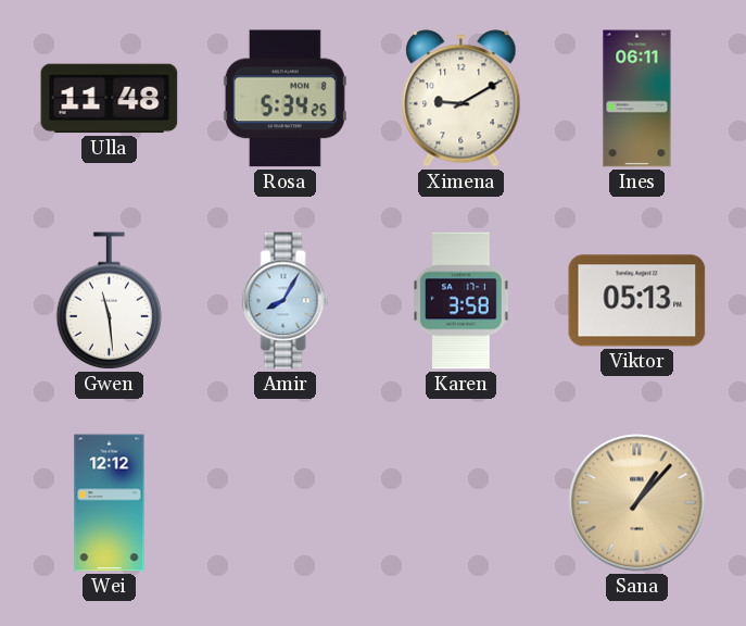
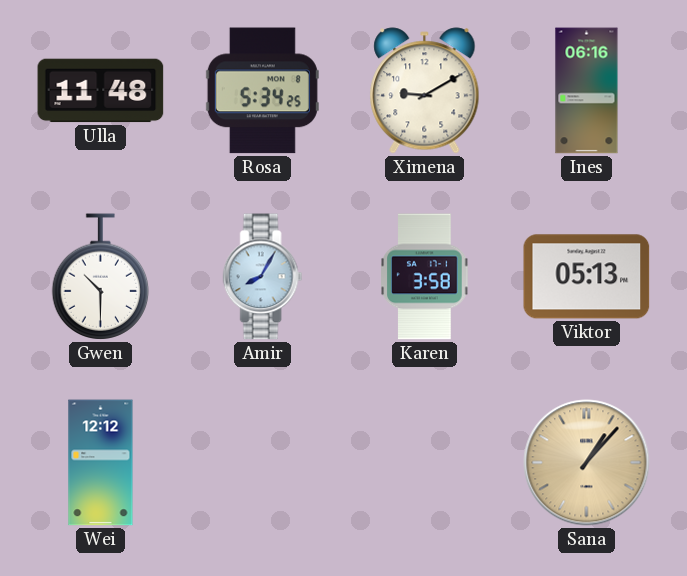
Ines: 06:11 -> 06:16 (587, 91)
Gwen: 11:29 -> 10:30 (101, 277)
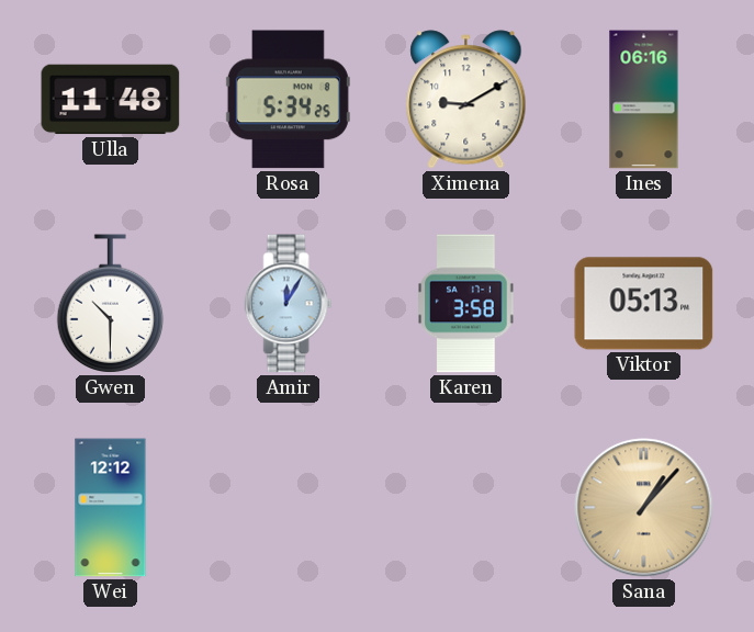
Amir: 8:05 -> 12:05 (289, 304)
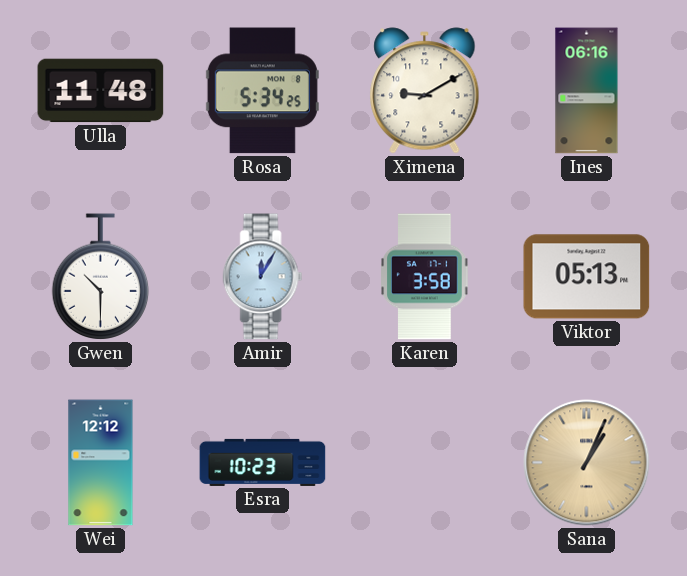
Esra: none -> 10:23 (263, 462)
Sana: 1:07 -> 1:04 (587, 463)
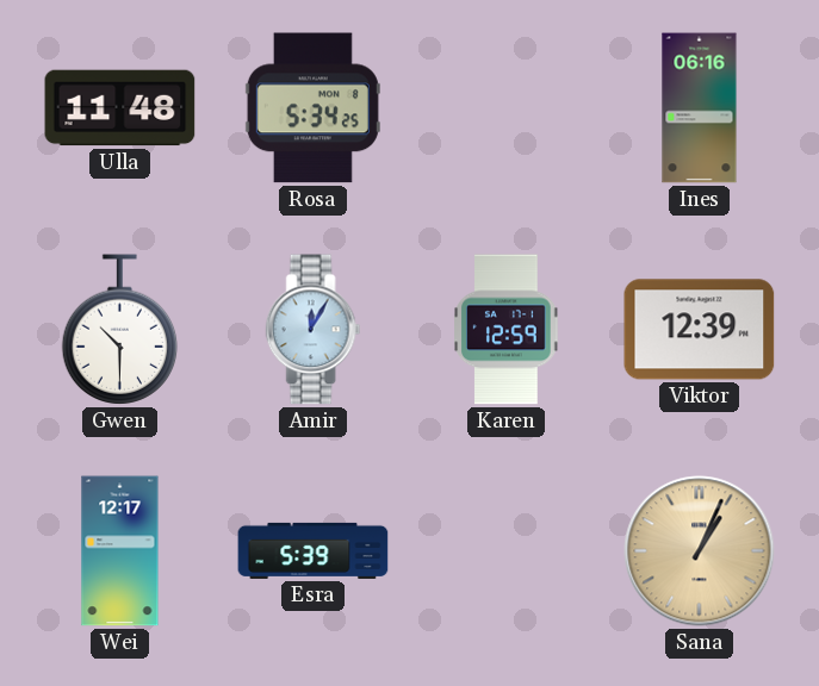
Ximena: 9:10 -> none (425, 91)
Karen: 3:58 -> 12:59 (507, 330)
Viktor: 05:13 -> 12:39 (700, 330)
Wei: 12:12 -> 12:17 (120, 551)
Esra: 10:23 -> 5:39 (314, 550)
